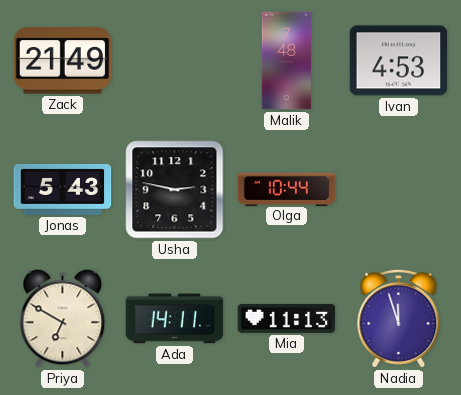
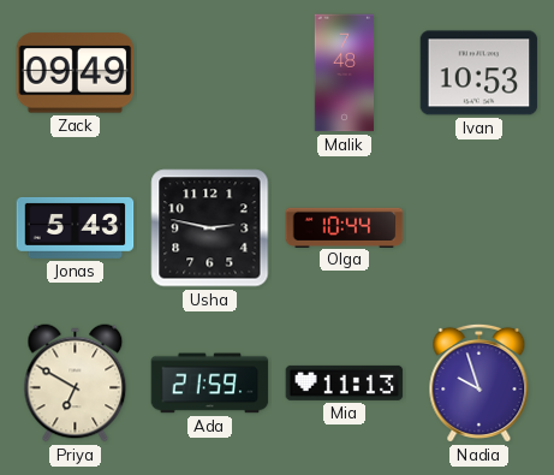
Zack: 21:49 -> 09:49 (76, 73)
Ivan: 4:53 -> 10:53 (479, 73)
Ada: 14:11 -> 21:59 (210, 384)
Nadia: 11:57 -> 9:57 (479, 382)
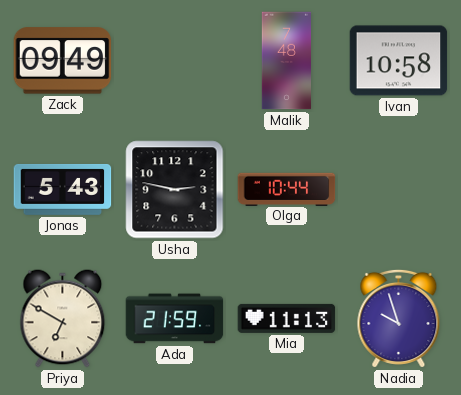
Ivan: 10:53 -> 10:58 (399, 61)
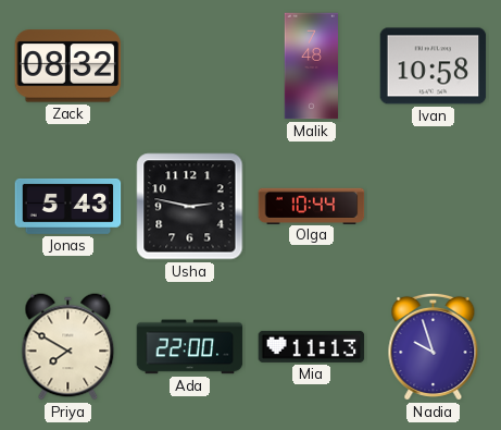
Zack: 09:49 -> 08:32 (68, 66)
Priya: 6:50 -> 7:50 (68, 347)
Ada: 21:59 -> 22:00 (190, 347)
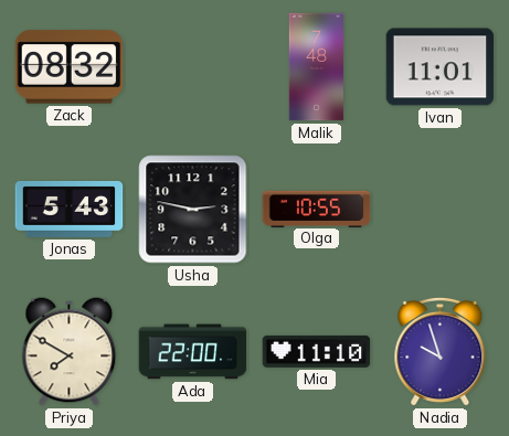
Ivan: 10:58 -> 11:01 (441, 67)
Olga: 10:44 -> 10:55 (317, 209)
Mia: 11:13 -> 11:10 (317, 351)
